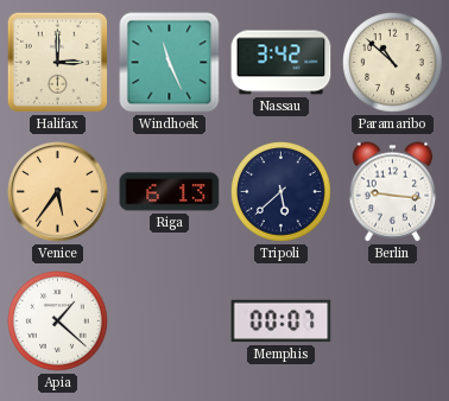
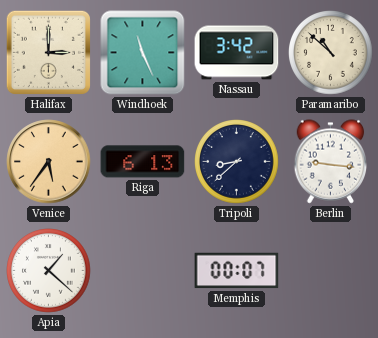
Tripoli: 5:38 -> 8:38 (237, 162)
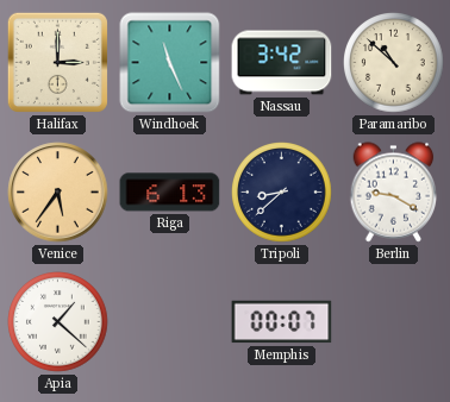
Berlin: 9:16 -> 9:20 (394, 193)
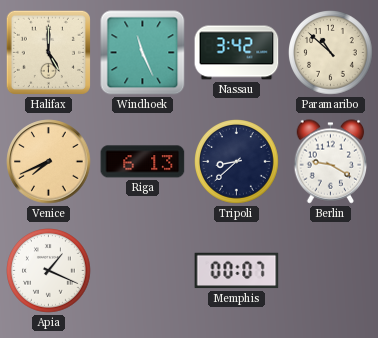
Halifax: 3:00 -> 5:00 (48, 52)
Venice: 5:36 -> 7:41 (49, 162)
Apia: 1:22 -> 1:19 (49, 271)
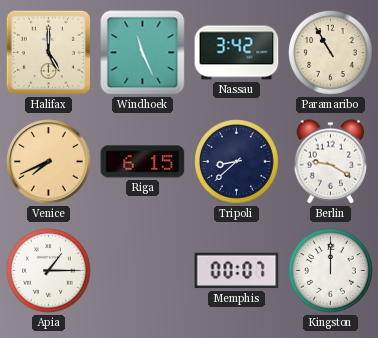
Paramaribo: 10:52 -> 10:55 (331, 53)
Riga: 6:13 -> 6:15 (143, 162)
Apia: 1:19 -> 1:15 (49, 271)
Kingston: none -> 12:00 (331, 271)
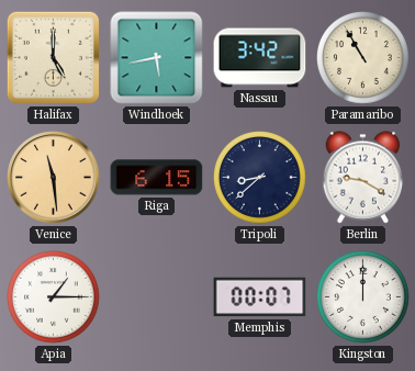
Windhoek: 11:26 -> 5:43 (157, 58)
Venice: 7:41 -> 11:29 (54, 178)
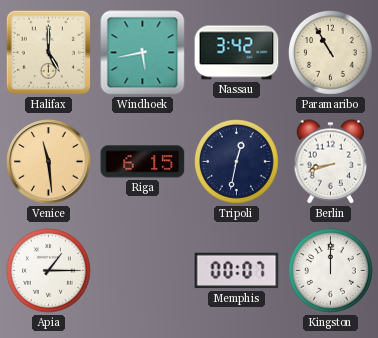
Tripoli: 8:38 -> 12:32 (237, 162)
Berlin: 9:20 -> 8:42 (331, 162)
